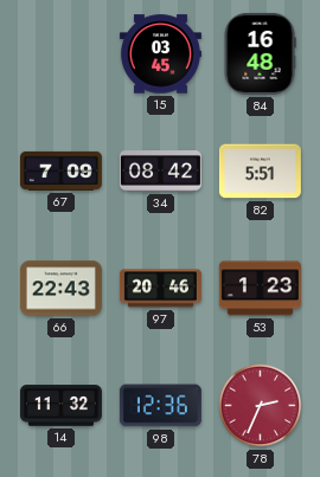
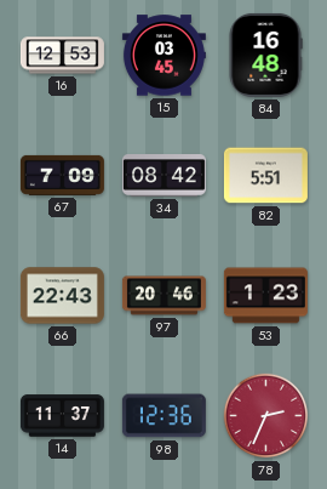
16: none -> 12:53 (62, 56)
14: 11:32 -> 11:37 (62, 416)
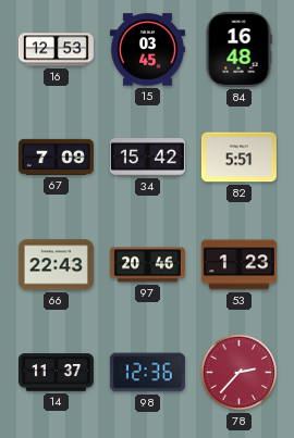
34: 08:42 -> 15:42 (147, 158)
78: 2:34 -> 2:37 (240, 373)
